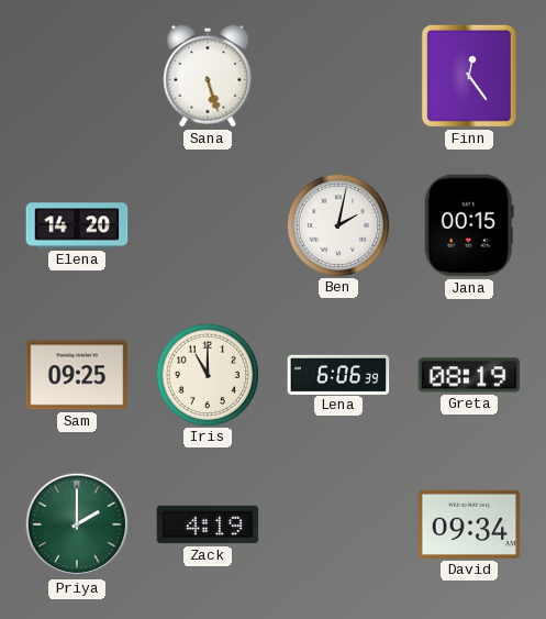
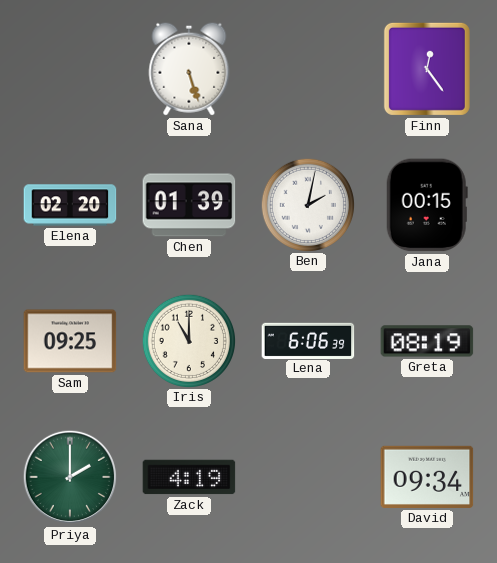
Elena: 14:20 -> 02:20 (70, 205)
Chen: none -> 01:39 (189, 205)
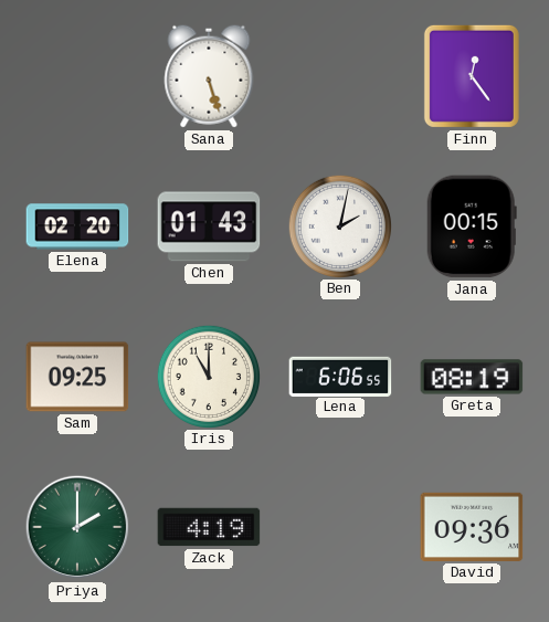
Chen: 01:39 -> 01:43 (209, 226)
Lena: 6:06:39 -> 6:06:55 (340, 376)
David: 09:34 -> 09:36 (472, 527)
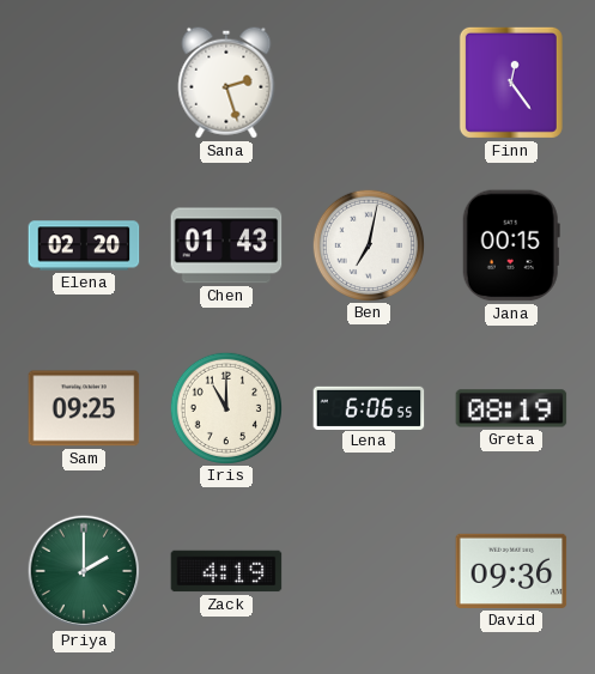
Sana: 5:27 -> 2:27 (226, 83)
Ben: 2:02 -> 7:02 (368, 244)
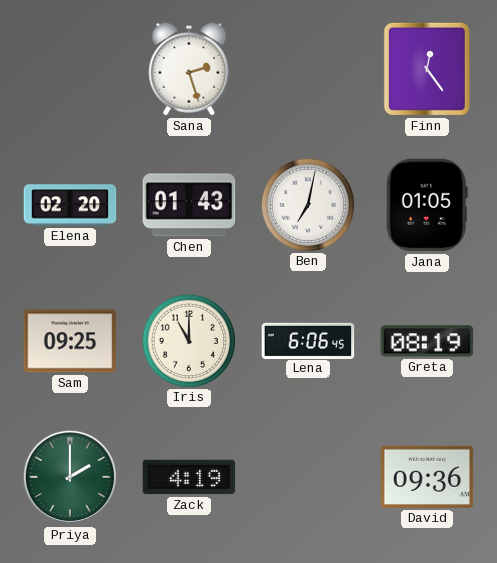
Jana: 00:15 -> 01:05 (427, 205)
Lena: 6:06:55 -> 6:06:45 (308, 340)
